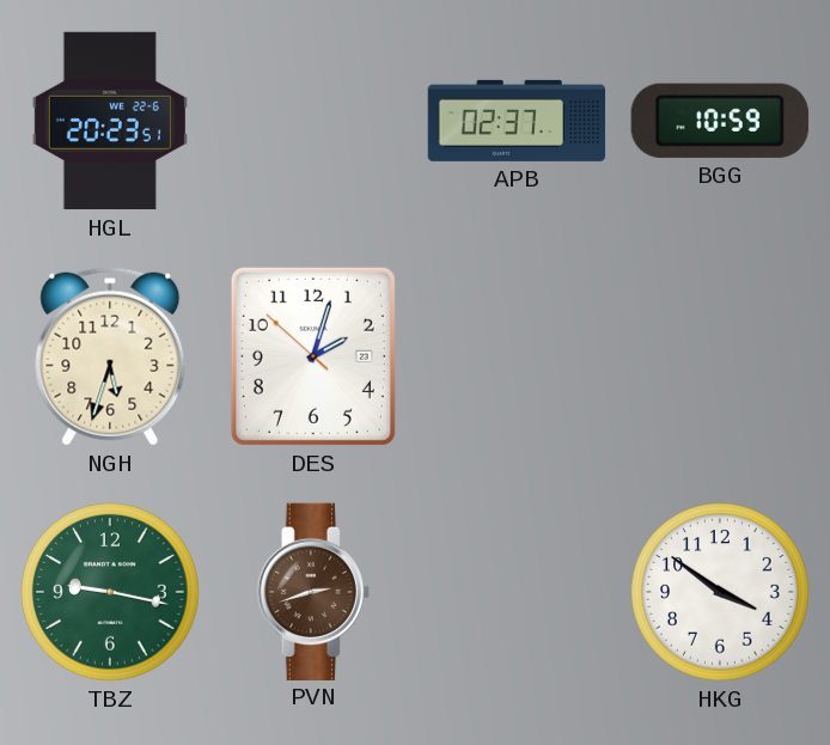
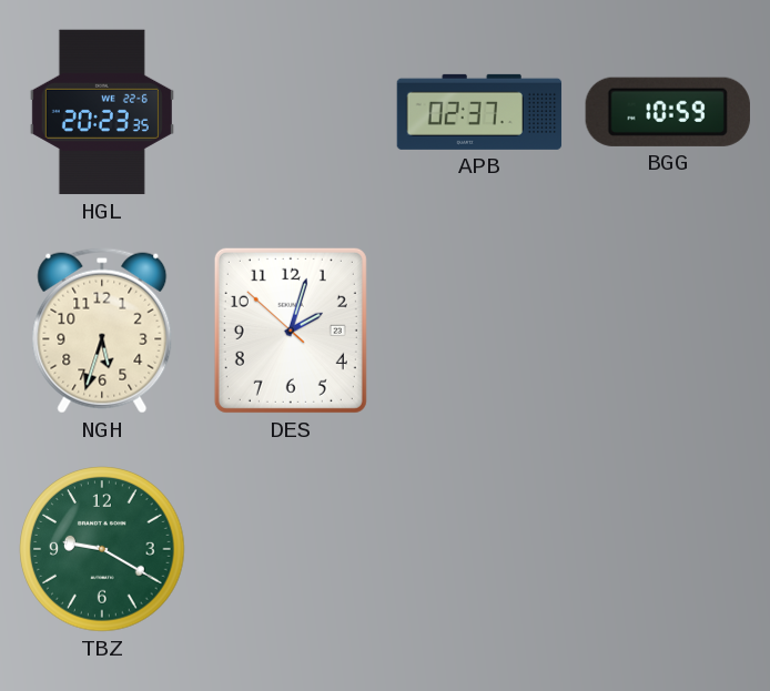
HGL: 20:23:51 -> 20:23:35 (102, 112)
TBZ: 9:17 -> 9:20 (102, 549)
PVN: 2:42 -> none (313, 591)
HKG: 3:51 -> none (720, 592)
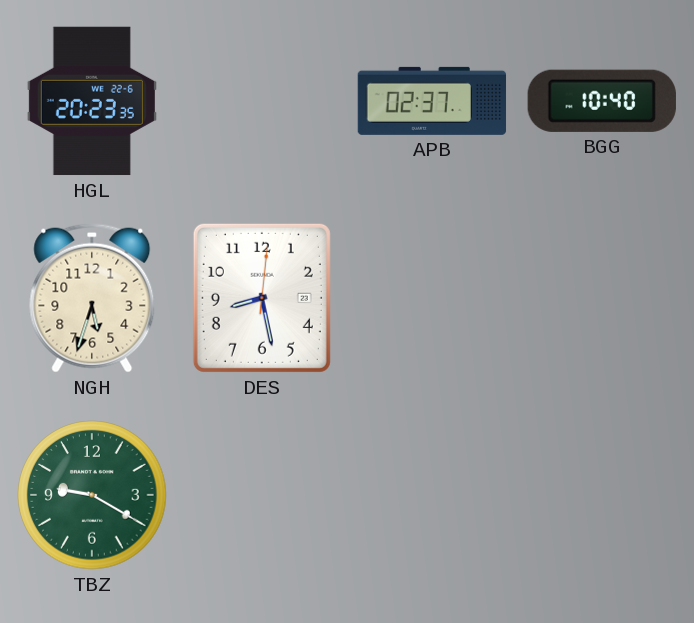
BGG: 10:59 -> 10:40 (602, 101)
DES: 2:02 -> 8:28 (262, 298)
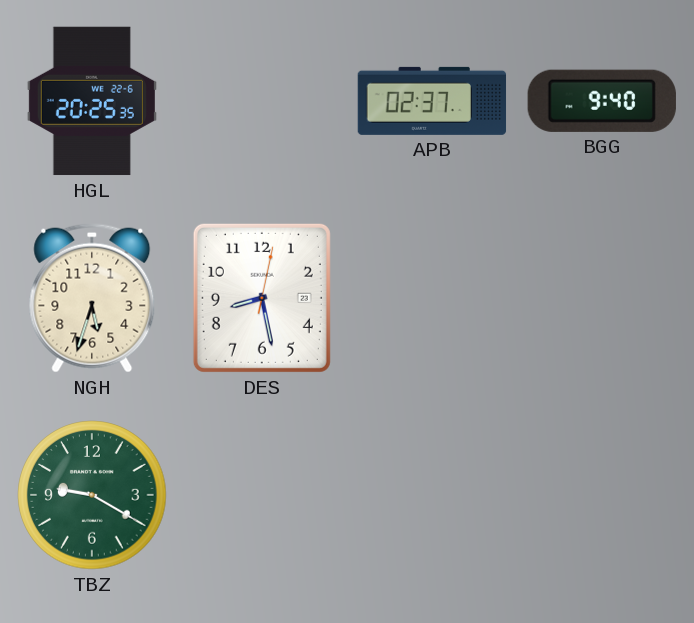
HGL: 20:23 -> 20:25 (92, 101)
BGG: 10:40 -> 9:40 (602, 101)
DES: 8:28:01 -> 8:28:02 (262, 298)
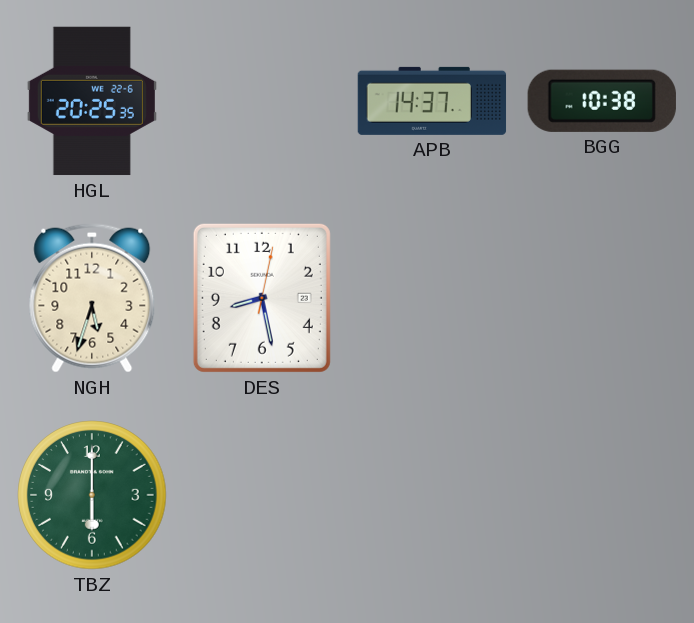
APB: 02:37 -> 14:37 (432, 101)
BGG: 9:40 -> 10:38 (602, 101)
TBZ: 9:20 -> 6:00 (92, 495)
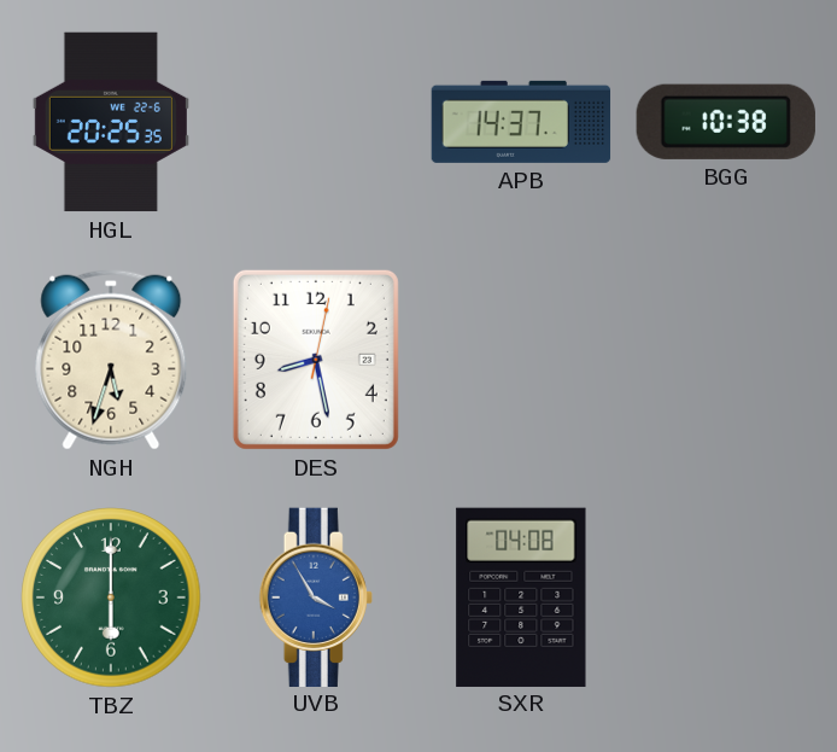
UVB: none -> 3:55 (316, 596)
SXR: none -> 04:08 (521, 596)
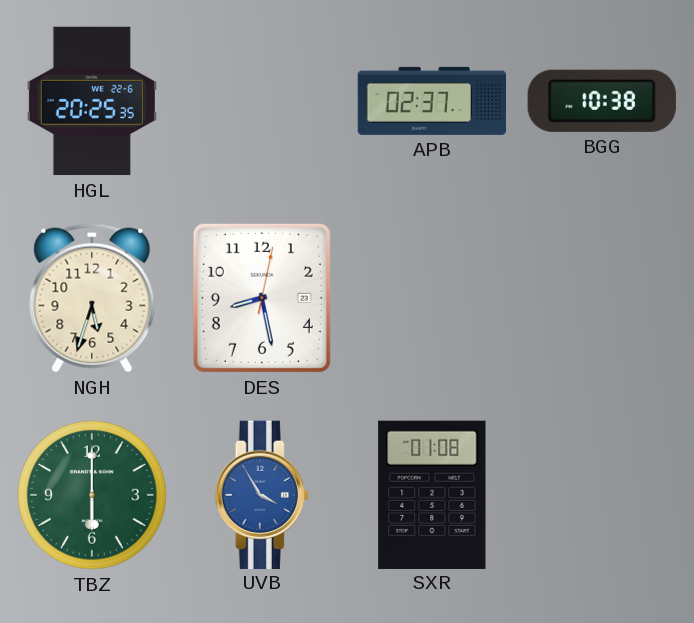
APB: 14:37 -> 02:37 (432, 101)
SXR: 04:08 -> 01:08 (432, 494)
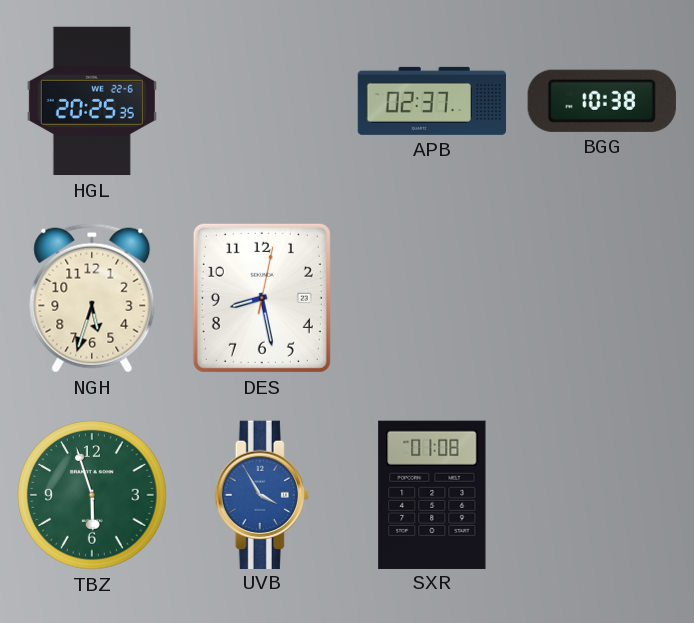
TBZ: 6:00 -> 5:57 (92, 495)
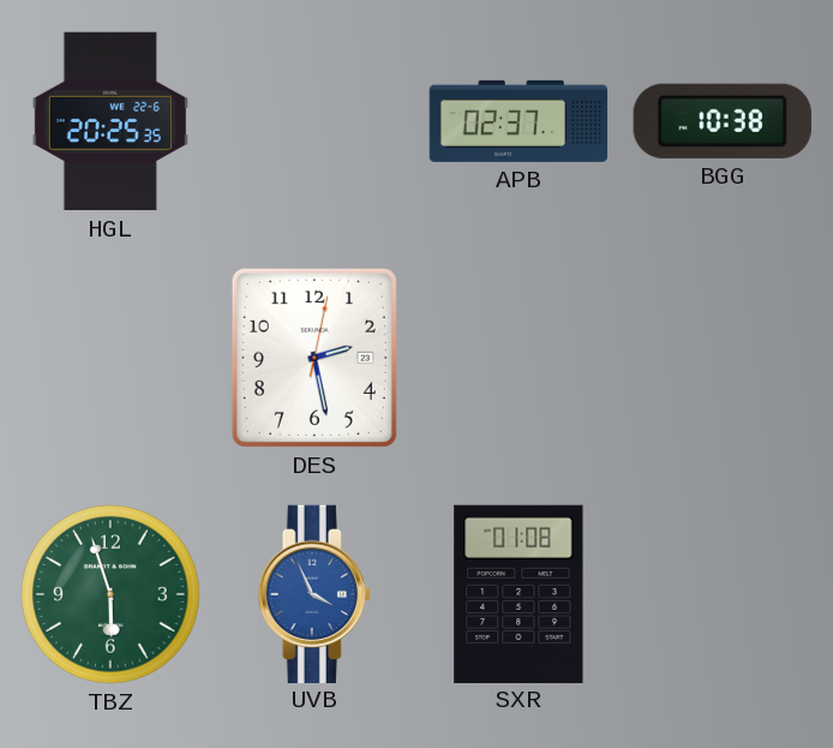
NGH: 5:33 -> none (92, 298)
DES: 8:28 -> 2:28 (314, 358)
UVB: 3:55 -> 3:56 (314, 593)
